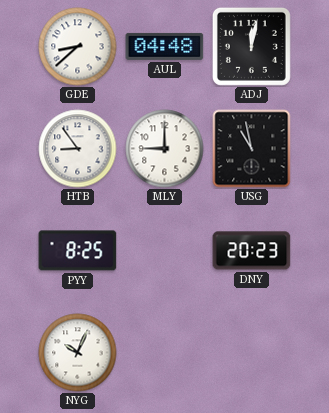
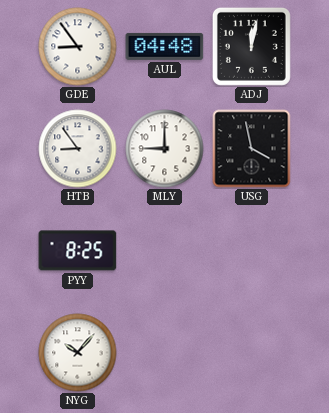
GDE: 8:38 -> 8:54 (78, 47)
USG: 10:58 -> 3:58 (252, 149)
DNY: 20:23 -> none (252, 251)
NYG: 10:04 -> 10:07 (78, 353)
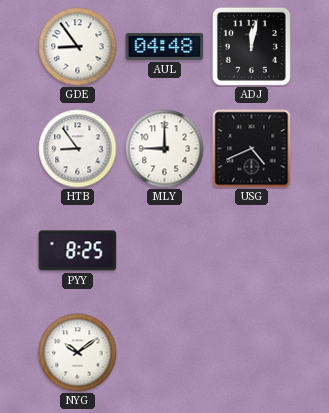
USG: 3:58 -> 4:41 (252, 149)
NYG: 10:07 -> 10:09 (78, 353)
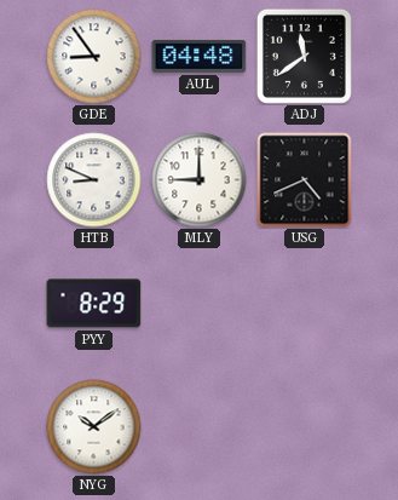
ADJ: 12:02 -> 11:39 (304, 56)
HTB: 8:54 -> 8:49 (94, 180)
PYY: 8:25 -> 8:29 (94, 304)
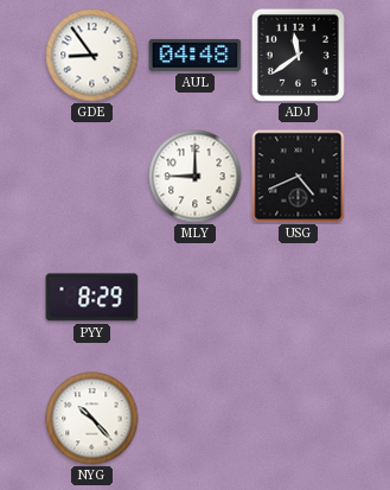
HTB: 8:49 -> none (94, 180)
NYG: 10:09 -> 10:23 (92, 419)
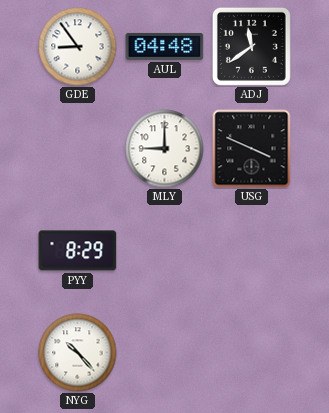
USG: 4:41 -> 3:49 (252, 149)
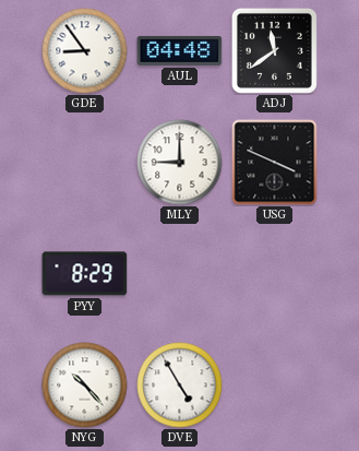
DVE: none -> 4:55 (180, 385)
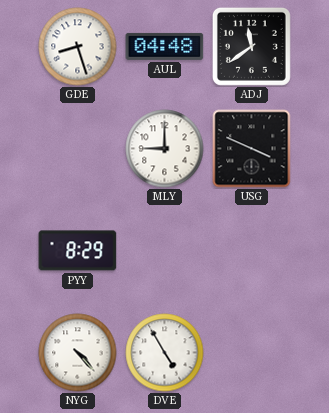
GDE: 8:54 -> 8:27 (78, 47)
NYG: 10:23 -> 4:23 (78, 353)
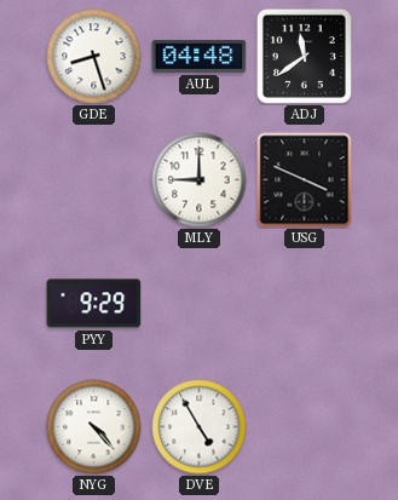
PYY: 8:29 -> 9:29 (94, 304)
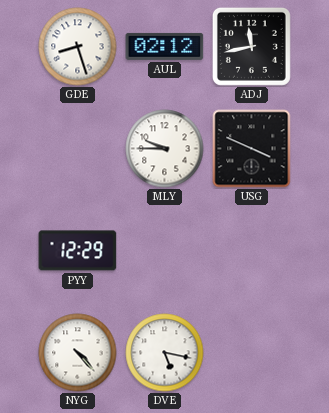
AUL: 04:48 -> 02:12 (165, 46)
ADJ: 11:39 -> 11:43 (251, 46)
MLY: 9:00 -> 9:45 (165, 149)
PYY: 9:29 -> 12:29 (78, 251)
DVE: 4:55 -> 5:17 (165, 353)
